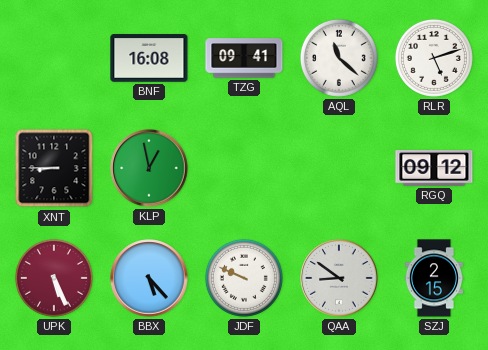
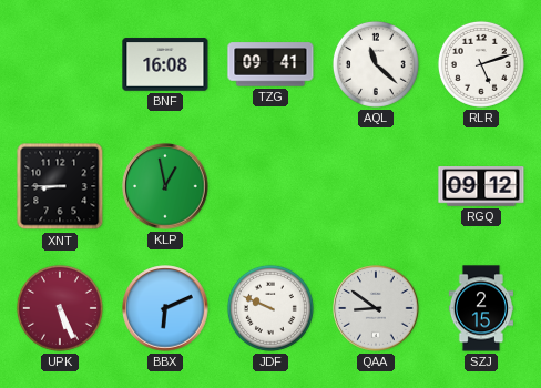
BBX: 5:23 -> 6:11 (165, 308)
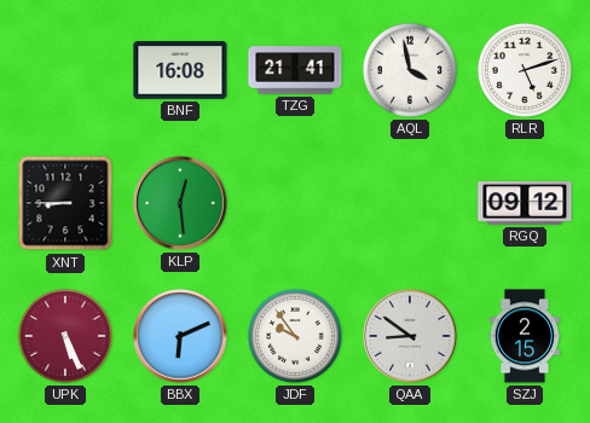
TZG: 09:41 -> 21:41 (295, 70)
AQL: 11:22 -> 3:58 (410, 70)
KLP: 12:58 -> 12:29 (180, 203)
JDF: 9:49 -> 9:54 (295, 336)
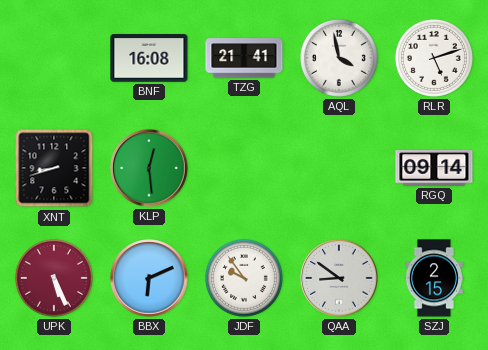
XNT: 8:45 -> 8:42 (54, 168)
RGQ: 09:12 -> 09:14 (434, 169)
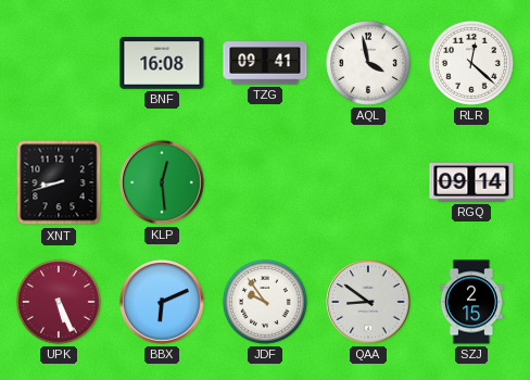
TZG: 21:41 -> 09:41 (265, 63)
RLR: 5:12 -> 12:22 (471, 63)
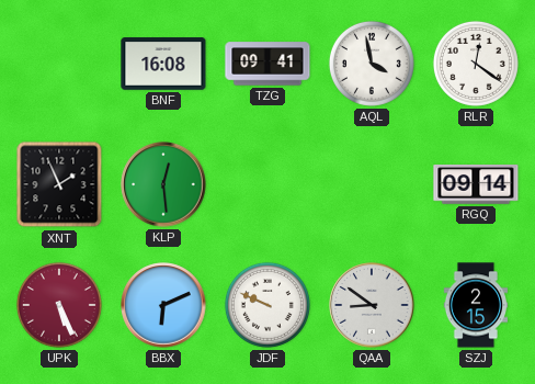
RLR: 12:22 -> 12:21 (476, 64)
XNT: 8:42 -> 1:56 (59, 184)
JDF: 9:54 -> 9:49 (267, 305)
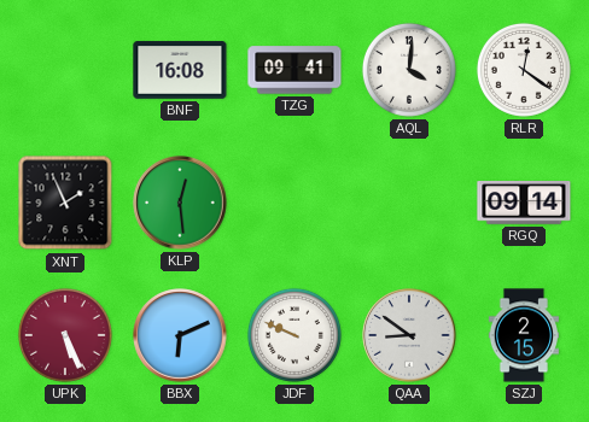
AQL: 3:58 -> 4:01 (409, 70)
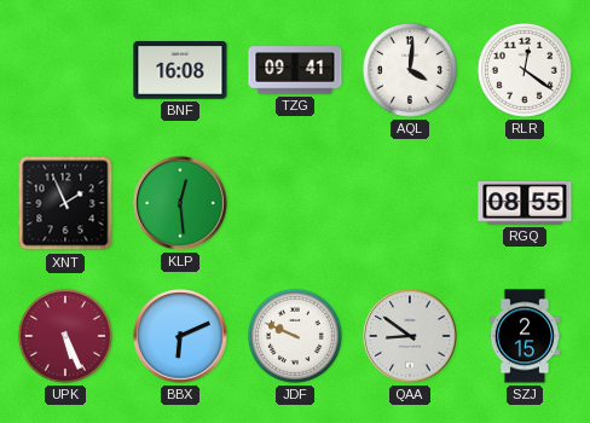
RGQ: 09:14 -> 08:55 (525, 204)
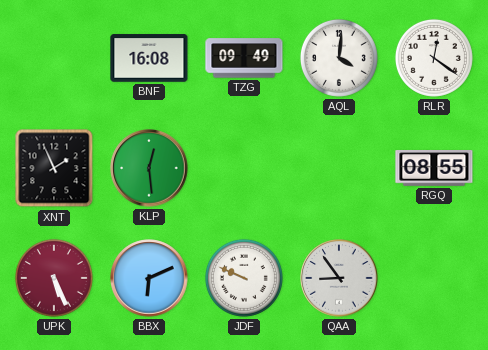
TZG: 09:41 -> 09:49 (244, 58)
QAA: 8:51 -> 8:54 (339, 278)
SZJ: 2:15 -> none (524, 336)
